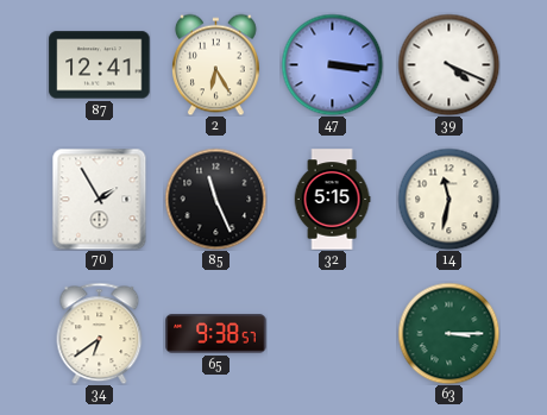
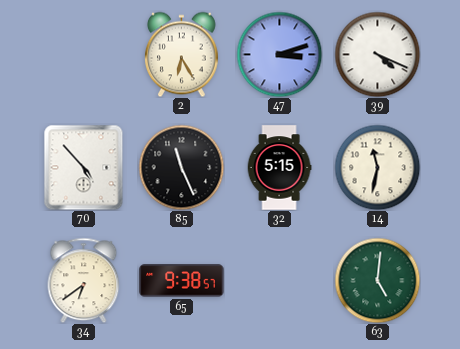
87: 12:41 -> none (100, 65)
47: 3:16 -> 3:12 (279, 54)
70: 1:55 -> 4:53 (84, 167)
63: 3:15 -> 5:01 (377, 280)
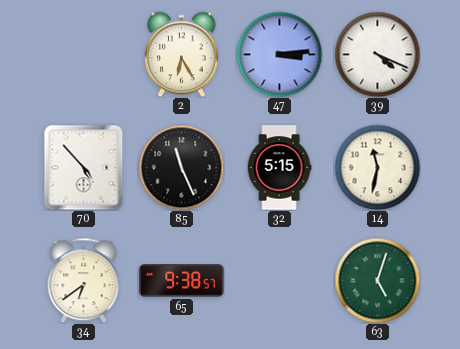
47: 3:12 -> 3:14 (279, 54)
63: 5:01 -> 5:03 (377, 280)
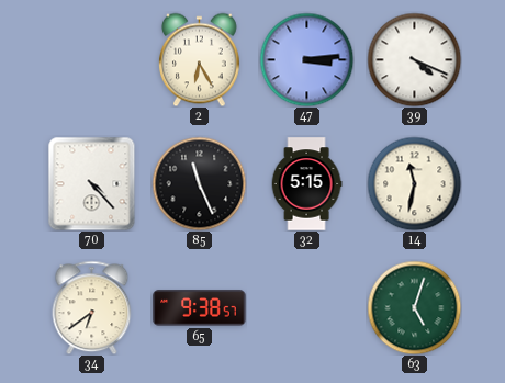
70: 4:53 -> 4:23 (92, 183)
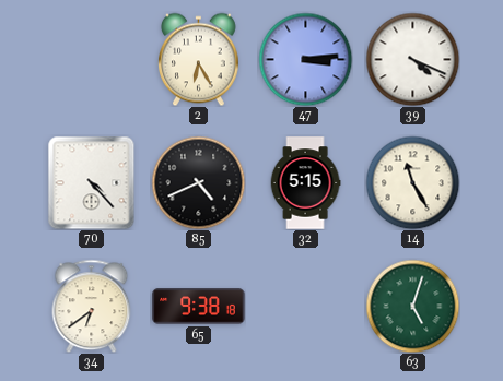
85: 11:26 -> 4:41 (198, 182)
14: 11:32 -> 11:25 (412, 182)
65: 9:38:57 -> 9:38:18 (199, 307)
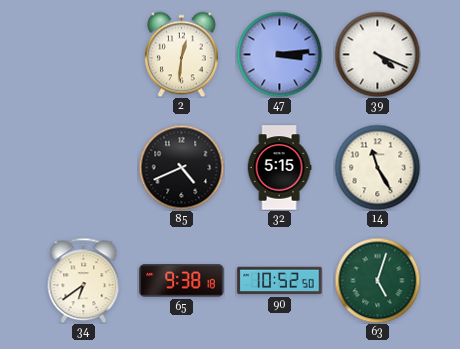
2: 6:25 -> 12:31 (182, 54)
70: 4:23 -> none (92, 182)
90: none -> 10:52 (280, 281)
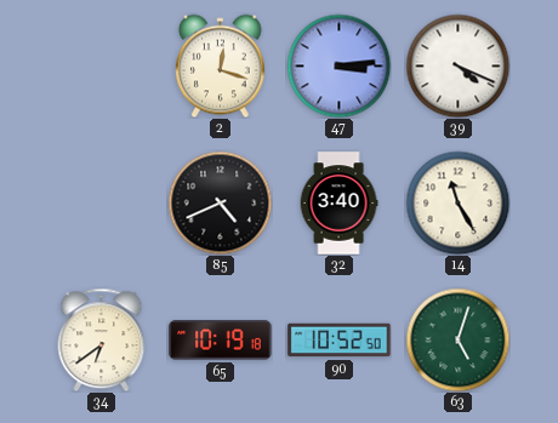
2: 12:31 -> 12:18 (221, 65)
32: 5:15 -> 3:40 (338, 204)
65: 9:38 -> 10:19 (221, 341)
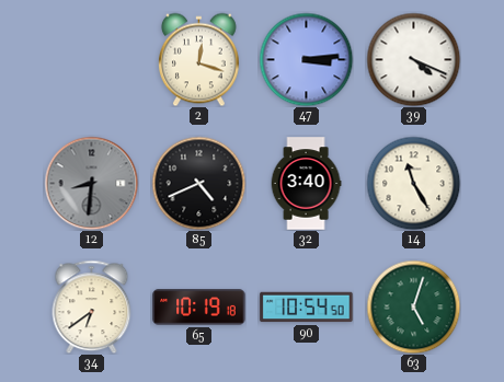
12: none -> 8:31 (91, 183)
90: 10:52 -> 10:54 (307, 308)
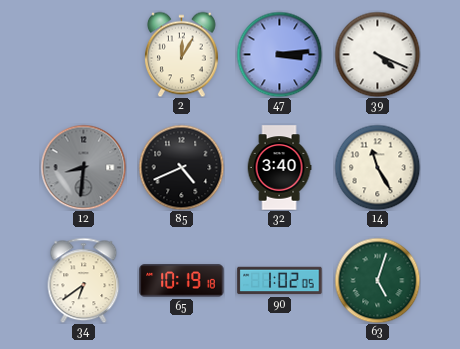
2: 12:18 -> 12:05 (182, 54)
90: 10:54 -> 1:02 (280, 281)
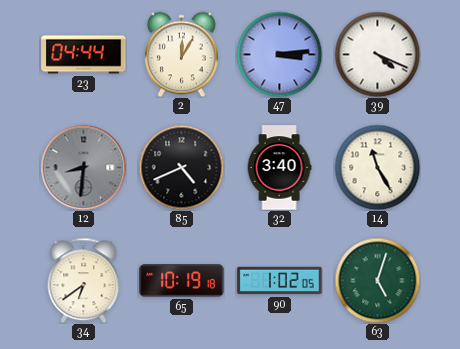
23: none -> 04:44 (84, 55)
